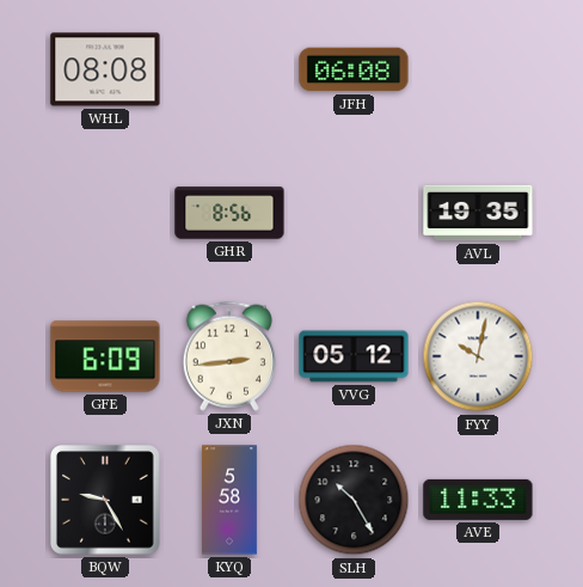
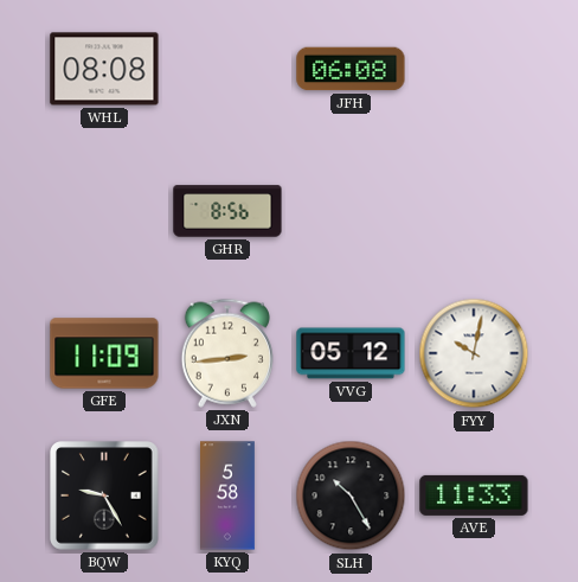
AVL: 19:35 -> none (478, 213)
GFE: 6:09 -> 11:09 (104, 353)
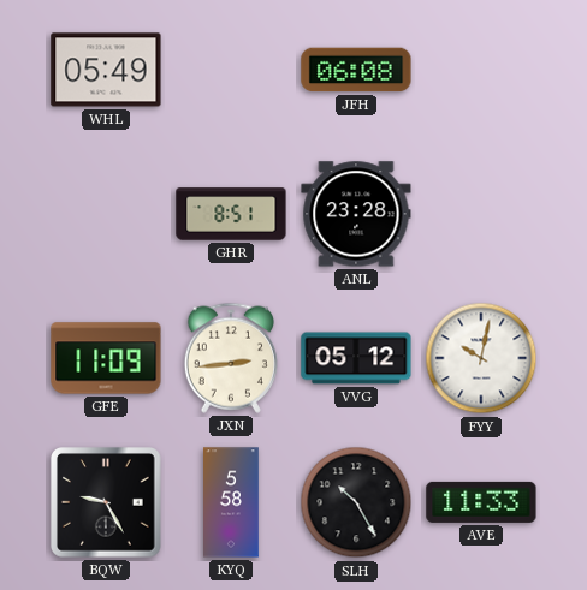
WHL: 08:08 -> 05:49 (106, 70)
GHR: 8:56 -> 8:51 (231, 214)
ANL: none -> 23:28 (356, 214)
